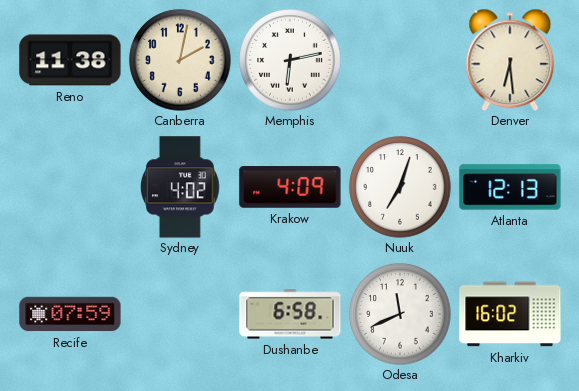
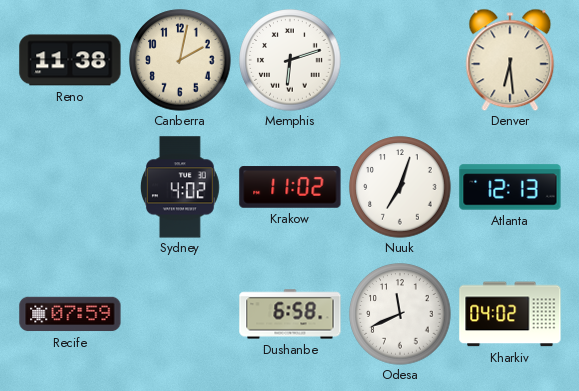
Memphis: 6:13 -> 6:12 (290, 60)
Krakow: 4:09 -> 11:02 (290, 187)
Kharkiv: 16:02 -> 04:02 (510, 314)
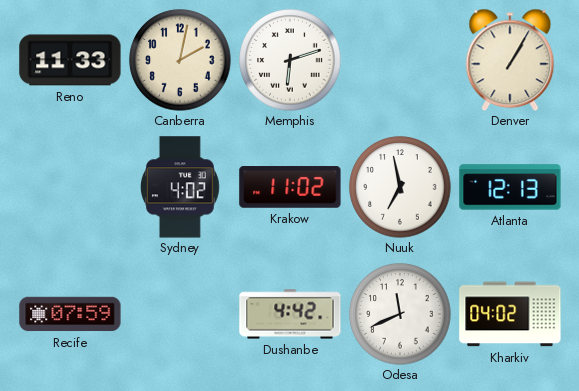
Reno: 11:38 -> 11:33 (70, 60)
Denver: 6:29 -> 1:05 (510, 60)
Nuuk: 7:03 -> 6:58 (400, 187)
Dushanbe: 6:58 -> 4:42 (290, 314)
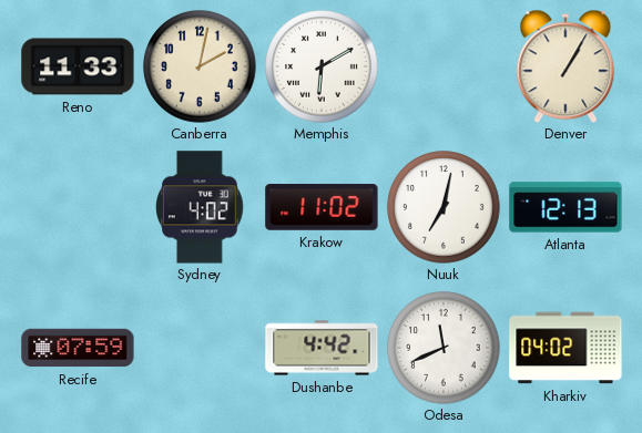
Memphis: 6:12 -> 6:10 (322, 66)
Nuuk: 6:58 -> 7:02 (444, 207)
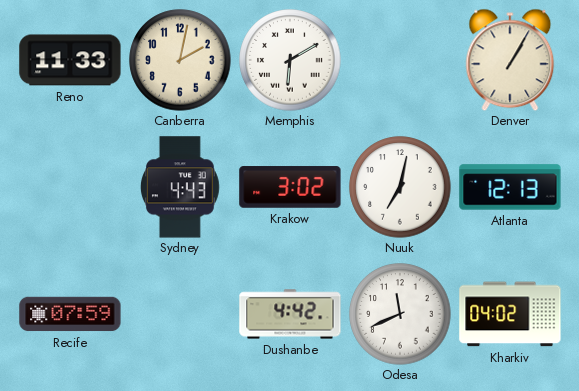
Sydney: 4:02 -> 4:43 (181, 187)
Krakow: 11:02 -> 3:02 (290, 187)
